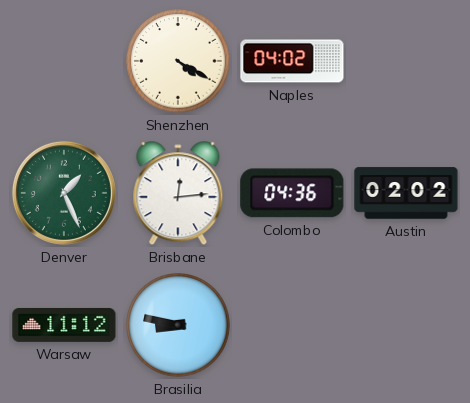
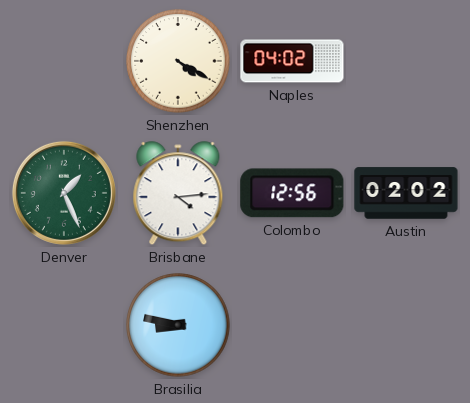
Brisbane: 12:14 -> 4:14 (178, 194)
Colombo: 04:36 -> 12:56 (292, 193)
Warsaw: 11:12 -> none (64, 325)
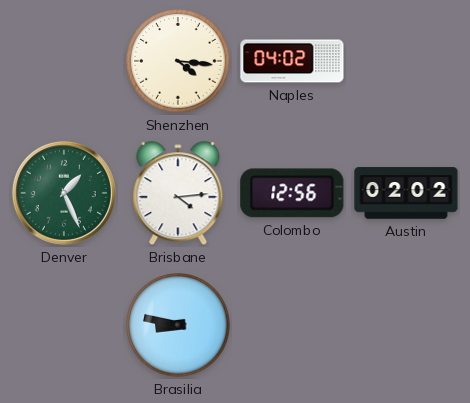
Shenzhen: 4:20 -> 4:16 (178, 61)
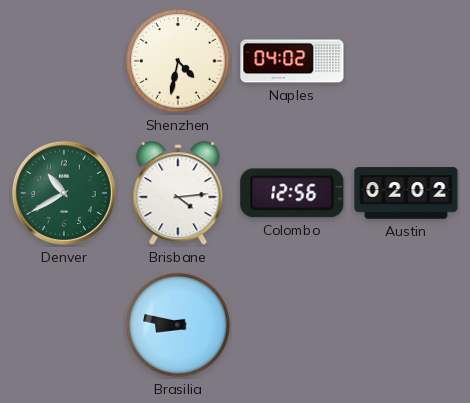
Shenzhen: 4:16 -> 4:32 (178, 61)
Denver: 1:26 -> 10:40 (64, 193)
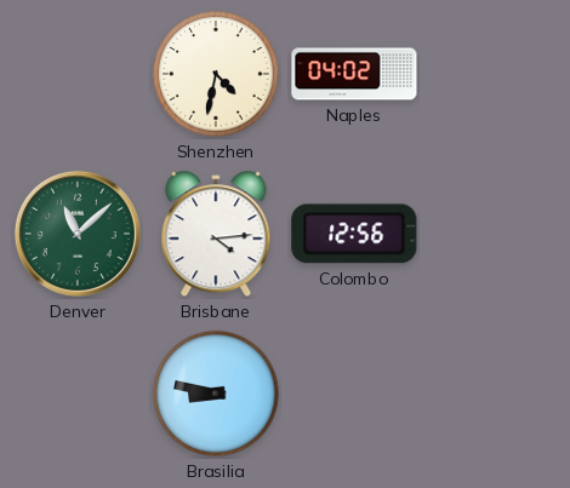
Denver: 10:40 -> 11:08 (78, 234)
Austin: 02:02 -> none (406, 193)
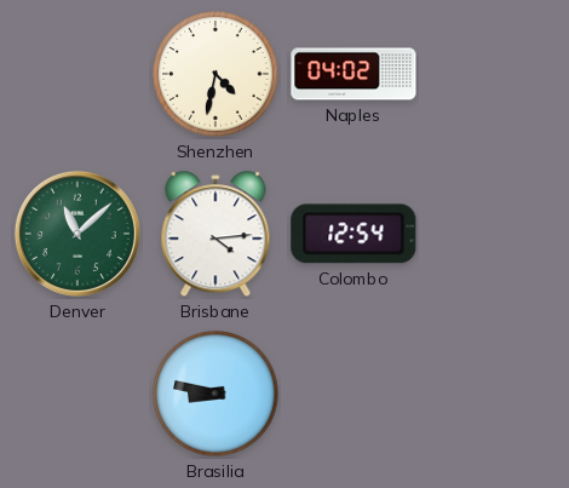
Colombo: 12:56 -> 12:54 (354, 234)
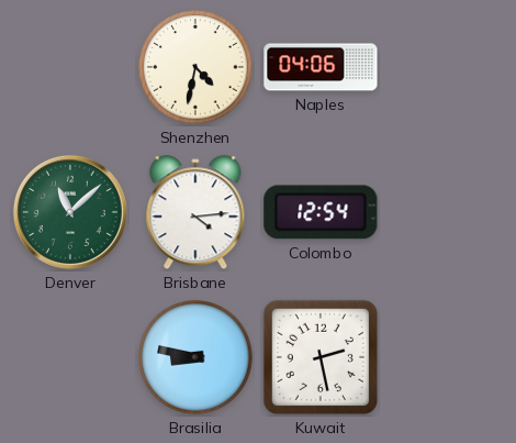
Naples: 04:02 -> 04:06 (321, 67)
Kuwait: none -> 2:28 (321, 357)
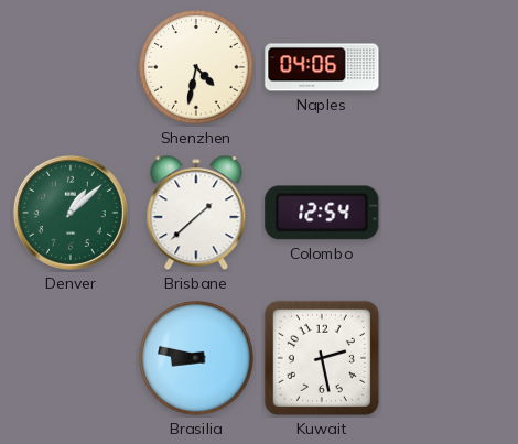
Denver: 11:08 -> 1:08 (71, 213)
Brisbane: 4:14 -> 1:38 (196, 214)
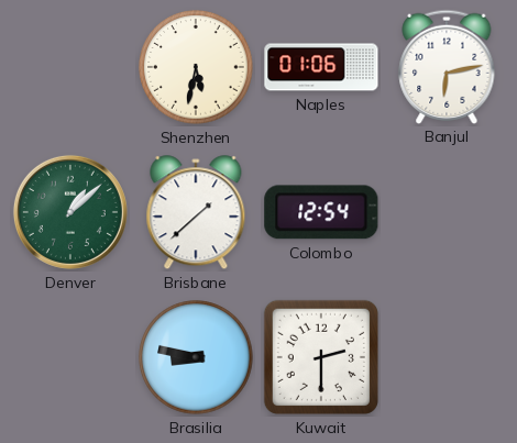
Shenzhen: 4:32 -> 5:32 (196, 67)
Naples: 04:06 -> 01:06 (321, 67)
Banjul: none -> 6:13 (447, 66)
Kuwait: 2:28 -> 2:30 (321, 357)
